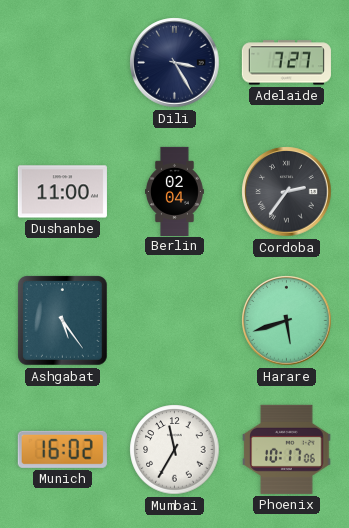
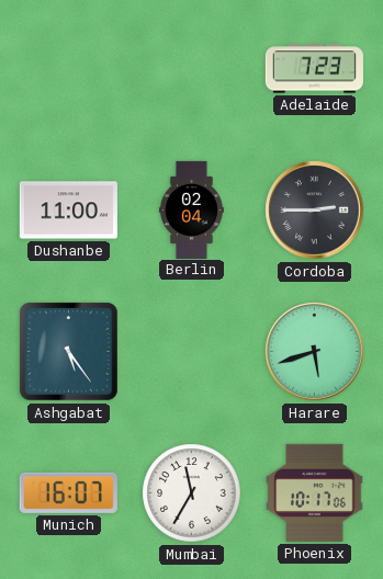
Dili: 3:25 -> none (175, 63)
Adelaide: 7:27 -> 7:23 (314, 69)
Cordoba: 2:36 -> 2:45 (315, 211)
Munich: 16:02 -> 16:07 (68, 492)
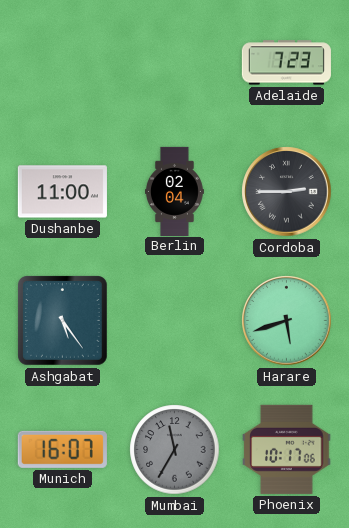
Mumbai dial: white -> grey (175, 450)
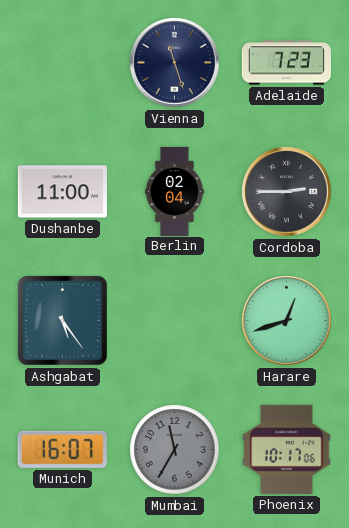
Vienna: none -> 11:27 (175, 63)
Harare: 5:42 -> 12:42 (287, 321)
